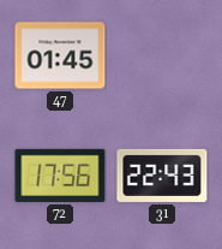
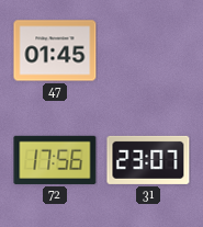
31: 22:43 -> 23:07 (148, 160)
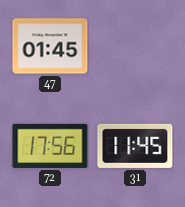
31: 23:07 -> 11:45 (135, 146)
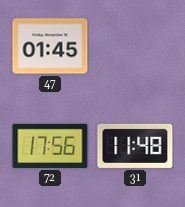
31: 11:45 -> 11:48 (135, 146)
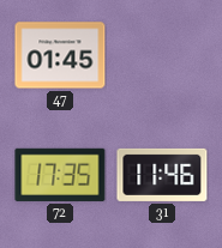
72: 17:56 -> 17:35 (60, 175)
31: 11:48 -> 11:46 (162, 175)
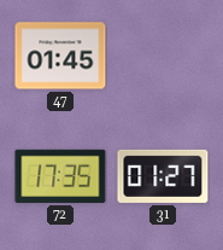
31: 11:46 -> 01:27 (163, 176)
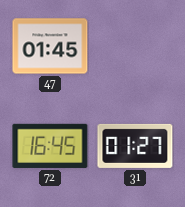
72: 17:35 -> 16:45 (50, 146)
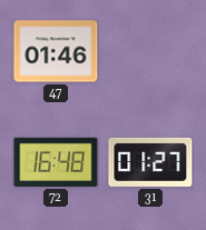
47: 01:45 -> 01:46 (56, 51)
72: 16:45 -> 16:48 (56, 162)
